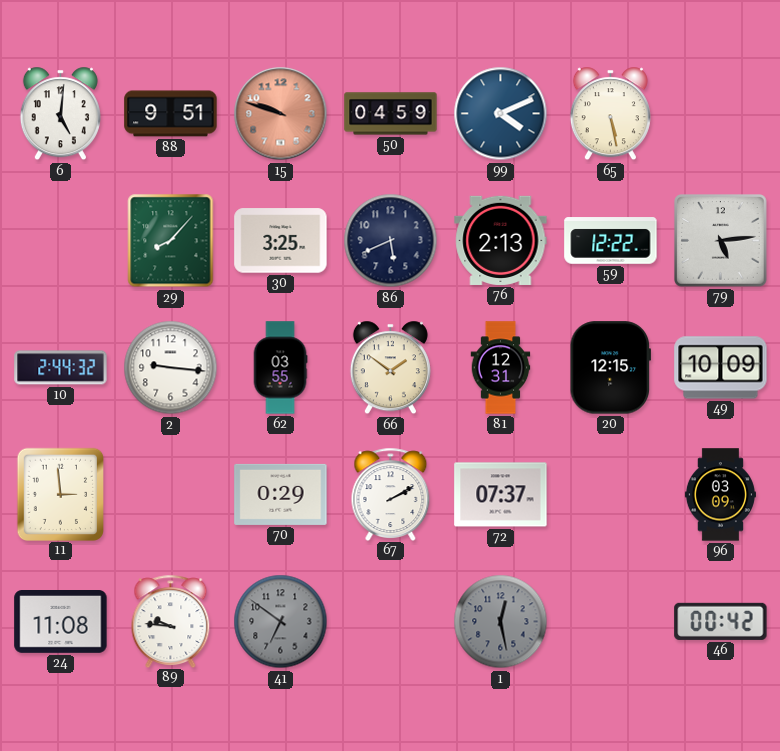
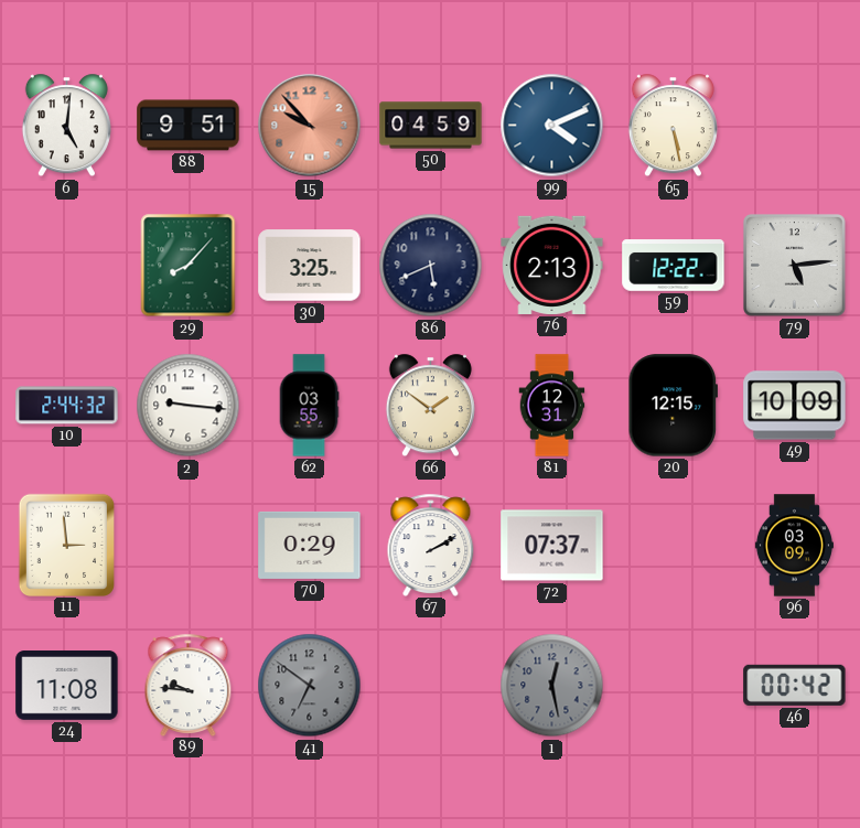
15: 9:48 -> 9:53 (310, 126)
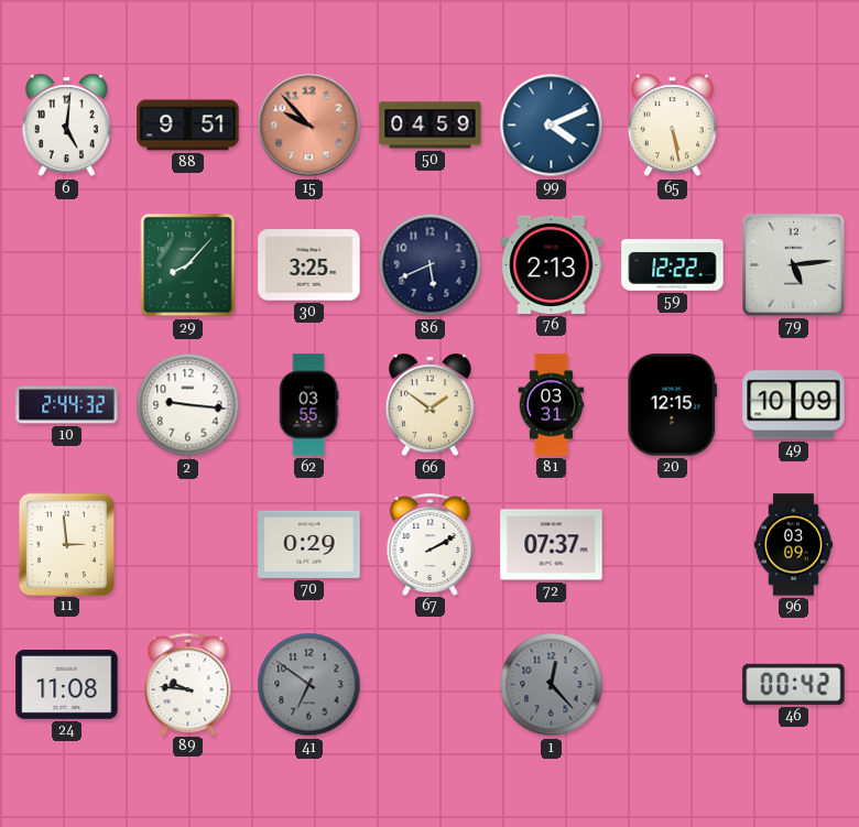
81: 12:31 -> 03:31 (552, 405)
1: 12:28 -> 12:23 (552, 685)
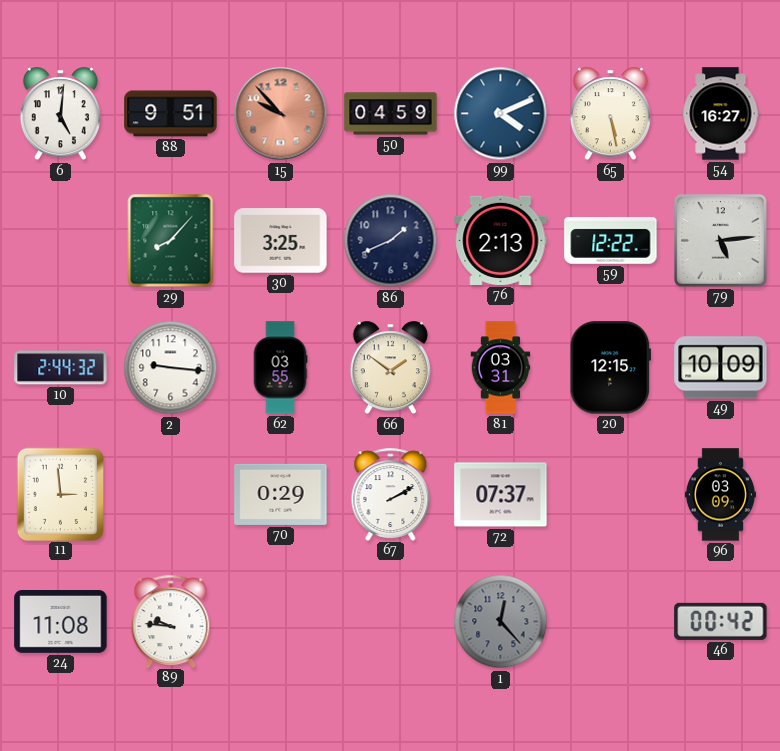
54: none -> 16:27 (721, 114)
86: 5:41 -> 1:41 (391, 241)
41: 6:51 -> none (309, 685)
